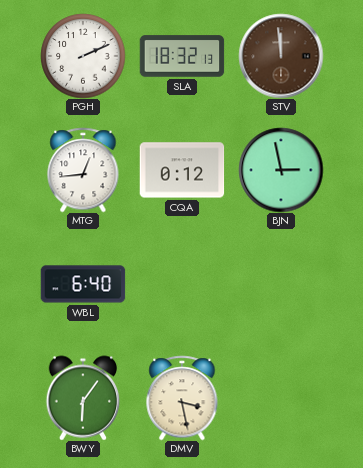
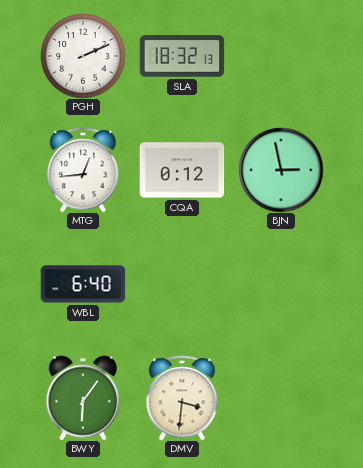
STV: 11:59 -> none (281, 56)
DMV: 3:28 -> 3:31 (182, 398)
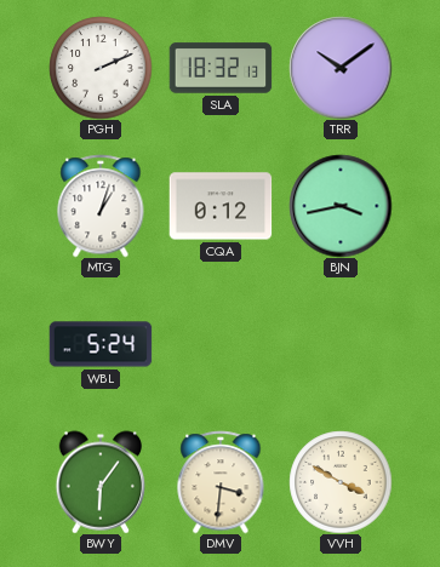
TRR: none -> 10:09 (341, 68)
MTG: 12:44 -> 1:03 (101, 206)
BJN: 2:58 -> 3:43 (341, 206)
WBL: 6:40 -> 5:24 (101, 344)
VVH: none -> 3:50 (341, 482)
